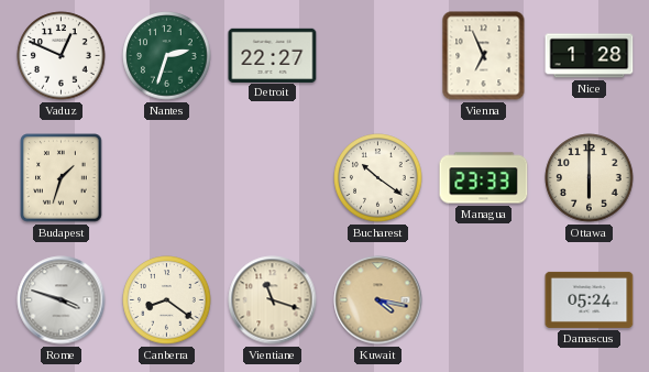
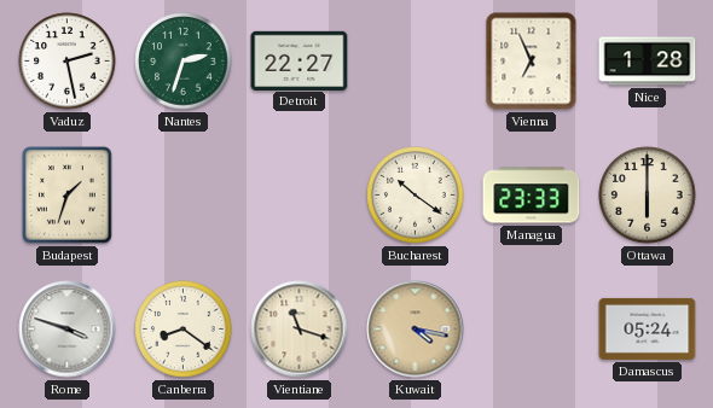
Vaduz: 12:49 -> 2:28 (68, 62)
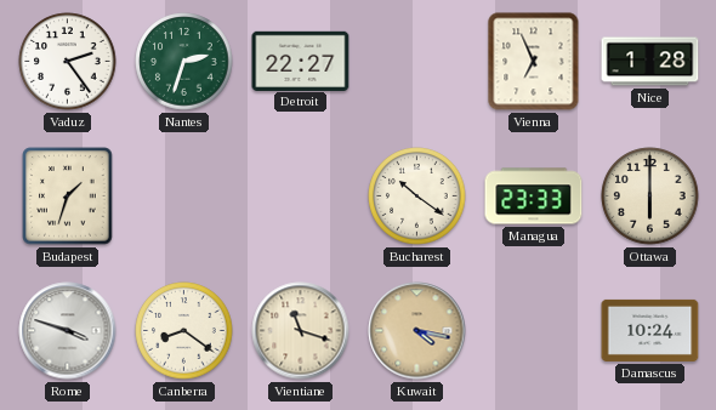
Vaduz: 2:28 -> 2:24 (68, 62)
Damascus: 05:24 -> 10:24 (650, 330)
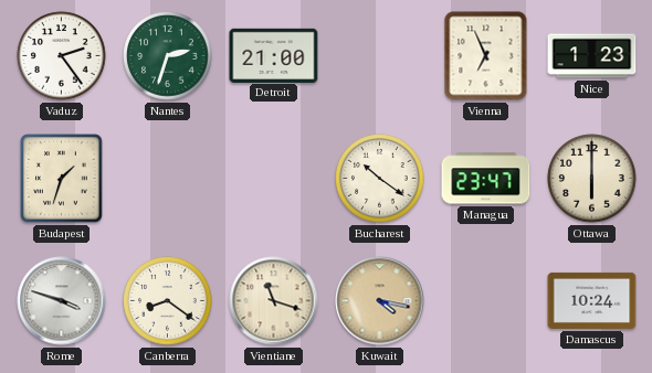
Detroit: 22:27 -> 21:00 (274, 55)
Nice: 1:28 -> 1:23 (592, 56)
Managua: 23:33 -> 23:47 (486, 179)
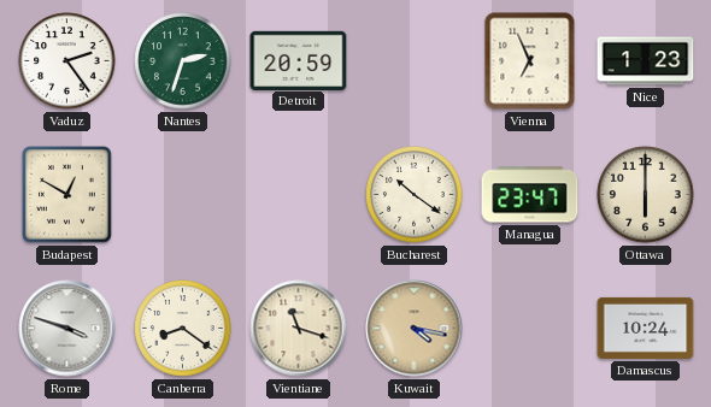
Detroit: 21:00 -> 20:59 (299, 60)
Budapest: 1:33 -> 12:50 (67, 195)
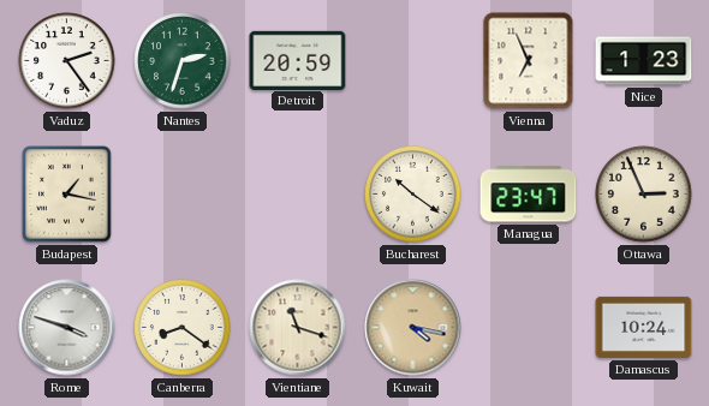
Budapest: 12:50 -> 1:17 (67, 195)
Ottawa: 6:00 -> 2:56 (644, 195)
